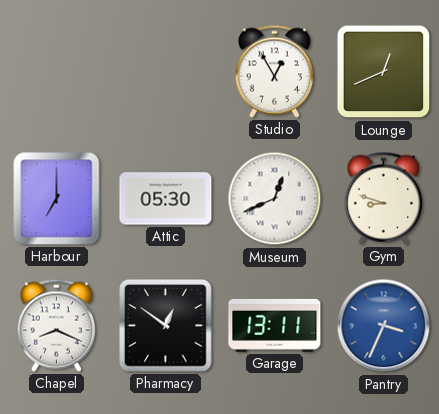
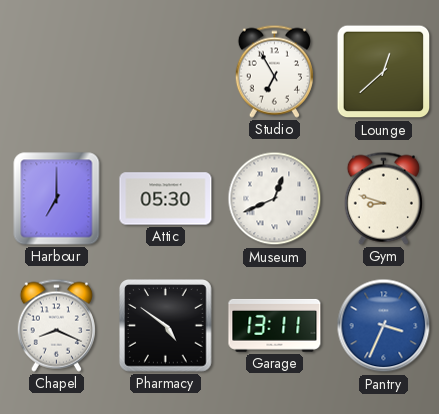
Studio: 12:55 -> 6:55 (274, 71)
Lounge: 12:41 -> 12:38 (384, 72)
Pharmacy: 12:51 -> 4:51 (166, 326)
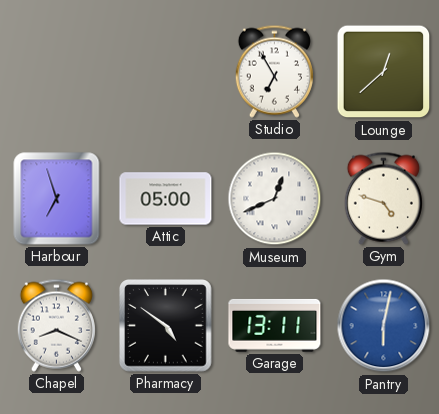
Harbour: 7:00 -> 6:57 (57, 199)
Attic: 05:30 -> 05:00 (166, 199)
Gym: 8:48 -> 4:48 (383, 198)
Pantry: 3:34 -> 6:02 (384, 326)
